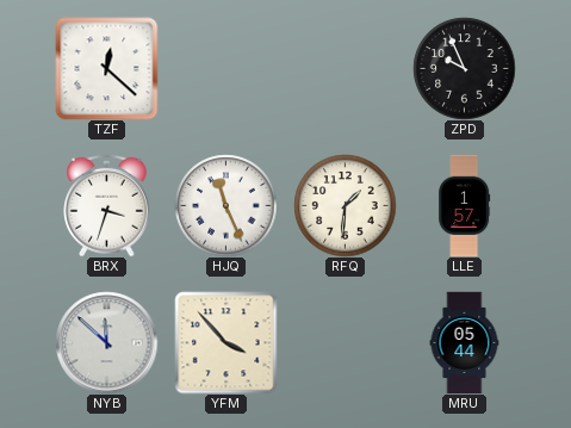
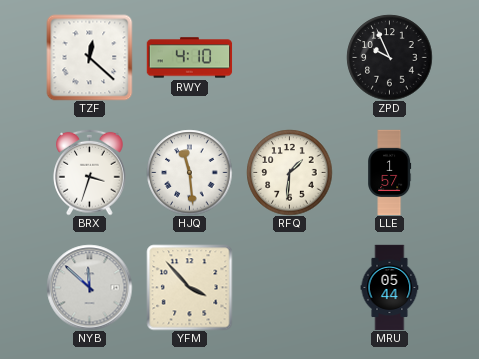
RWY: none -> 4:10 (189, 58)
HJQ: 11:26 -> 11:29 (189, 172)
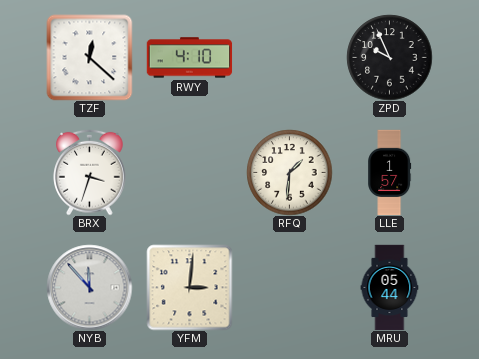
HJQ: 11:29 -> none (189, 172)
NYB: 11:52 -> 11:53 (89, 287)
YFM: 3:53 -> 3:01 (189, 287)
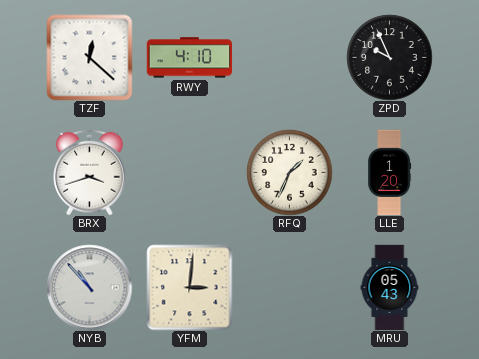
BRX: 3:33 -> 3:42 (90, 172)
RFQ: 1:31 -> 1:34 (289, 172)
LLE: 1:57 -> 1:20 (390, 172)
NYB: 11:53 -> 10:53 (89, 287)
MRU: 05:44 -> 05:43 (390, 287)
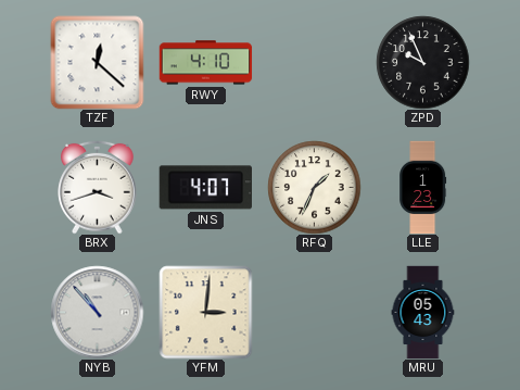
JNS: none -> 4:07 (205, 188)
LLE: 1:20 -> 1:23 (423, 187)
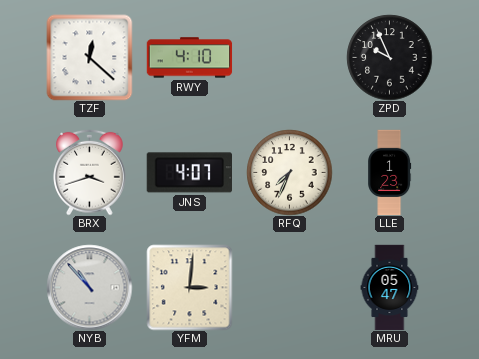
RFQ: 1:34 -> 7:34 (289, 172)
MRU: 05:43 -> 05:47 (390, 287)
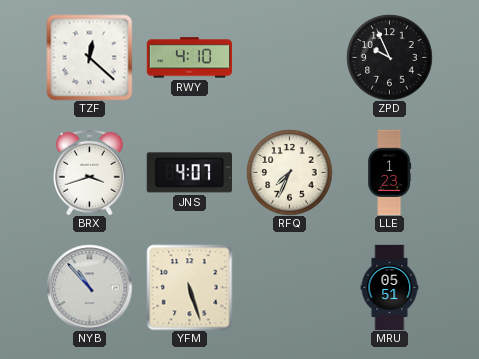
YFM: 3:01 -> 5:27 (189, 287)
MRU: 05:47 -> 05:51 (390, 287)
